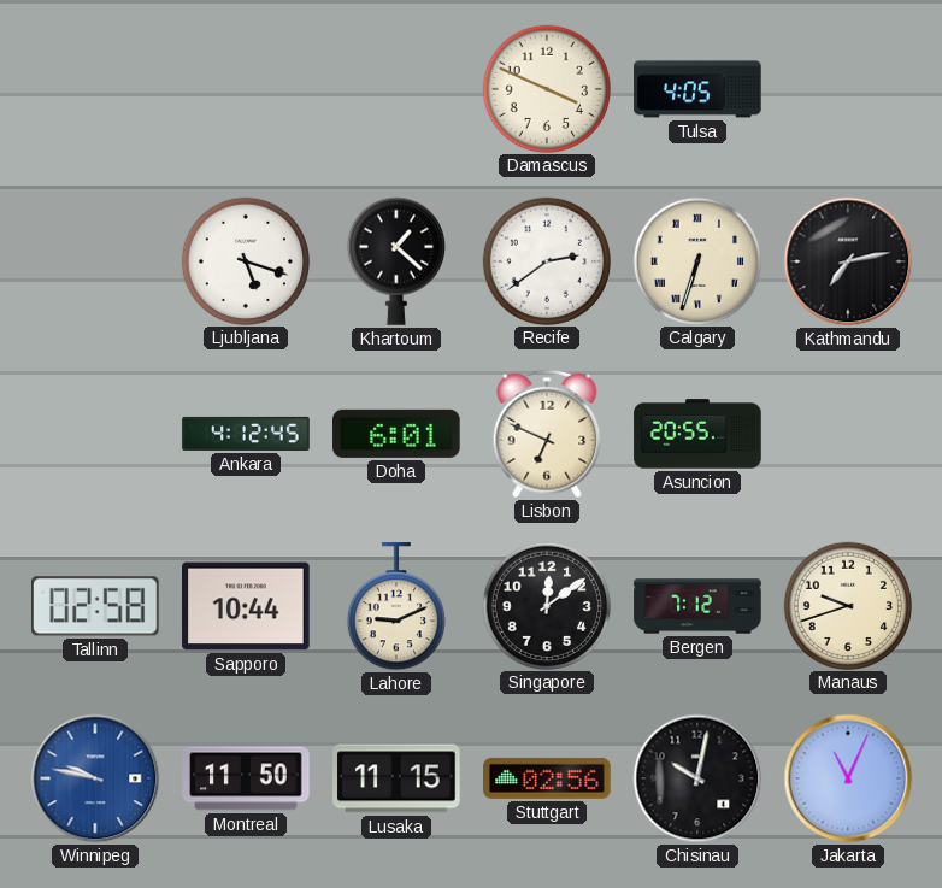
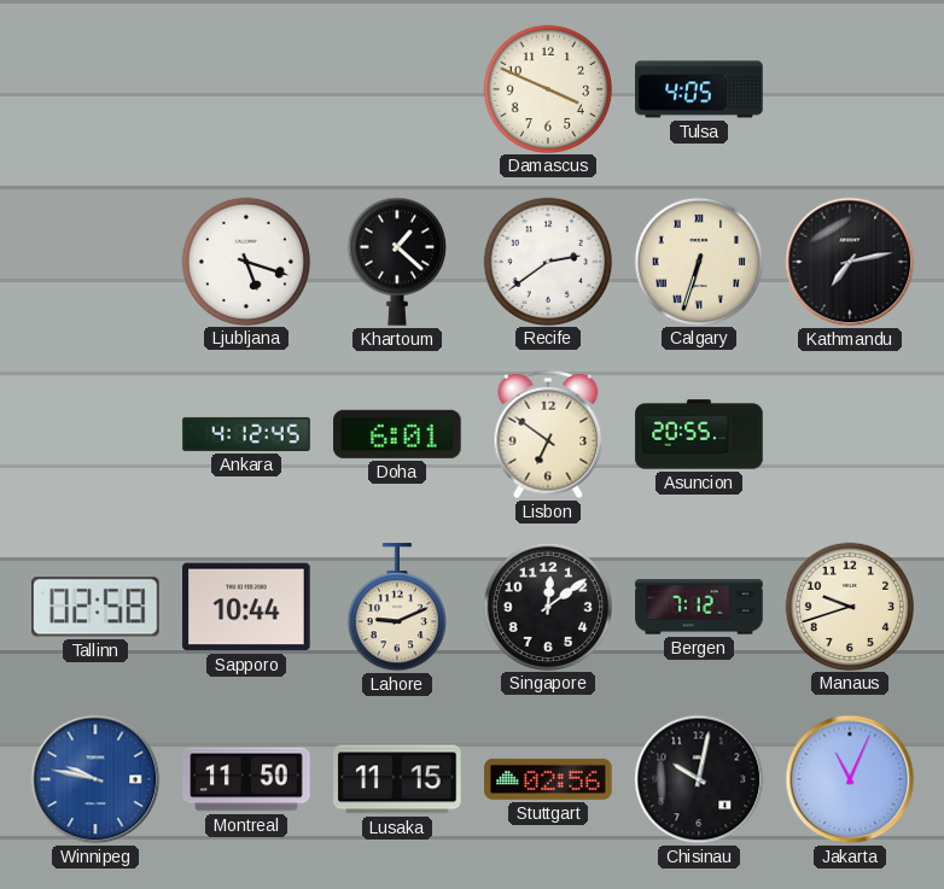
Lisbon: 6:49 -> 6:51 (548, 434)
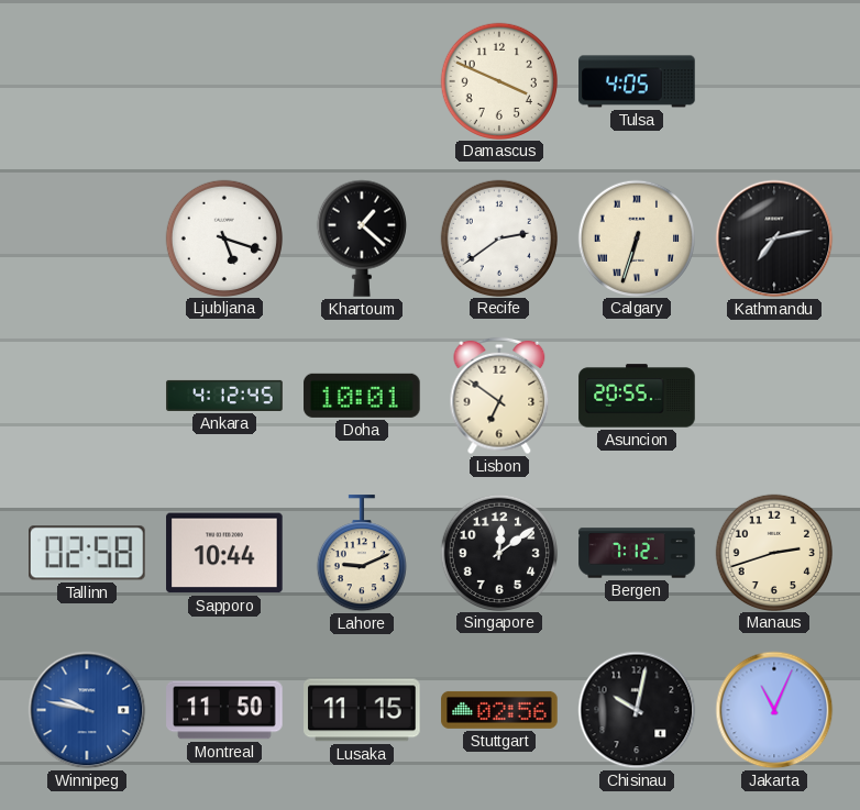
Doha: 6:01 -> 10:01 (362, 396)
Manaus: 9:42 -> 2:42 (773, 552)
